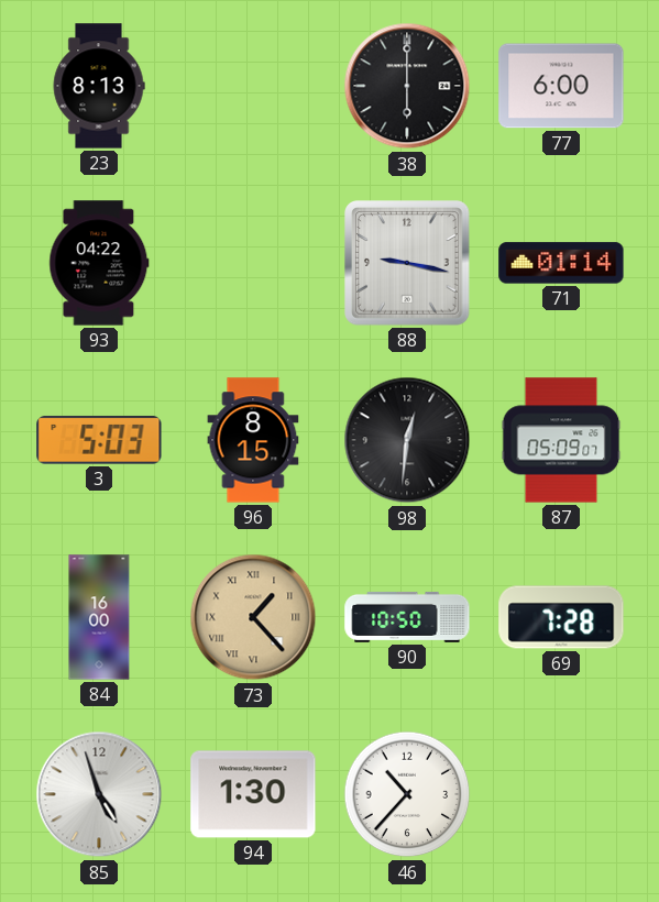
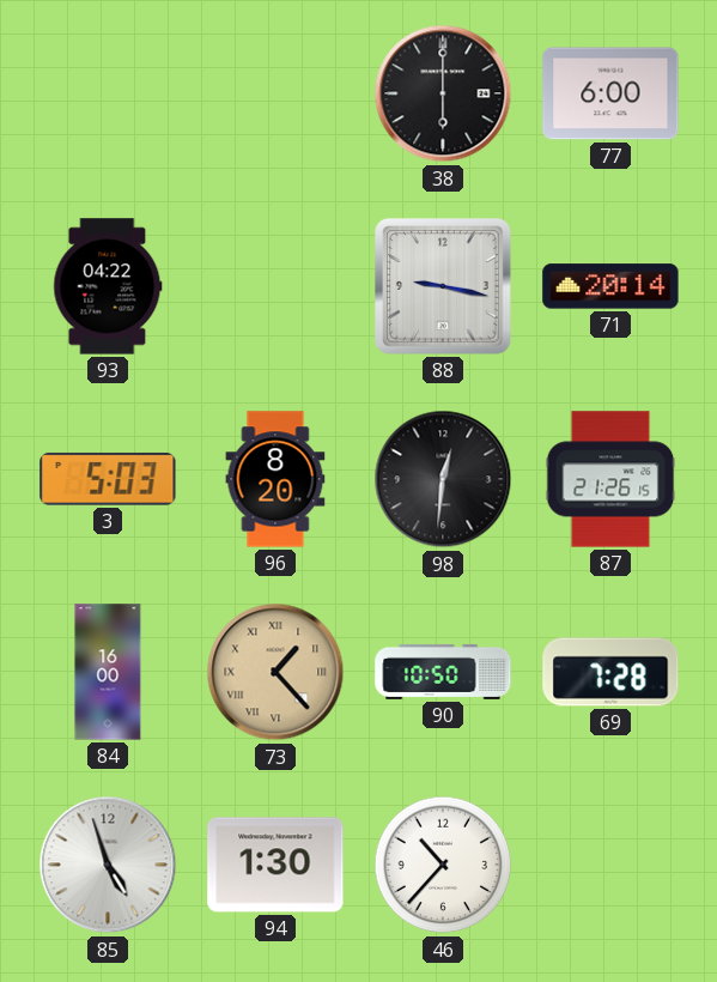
23: 8:13 -> none (99, 86)
71: 01:14 -> 20:14 (610, 286)
96: 8:15 -> 8:20 (275, 479)
87: 05:09 -> 21:26 (610, 479)
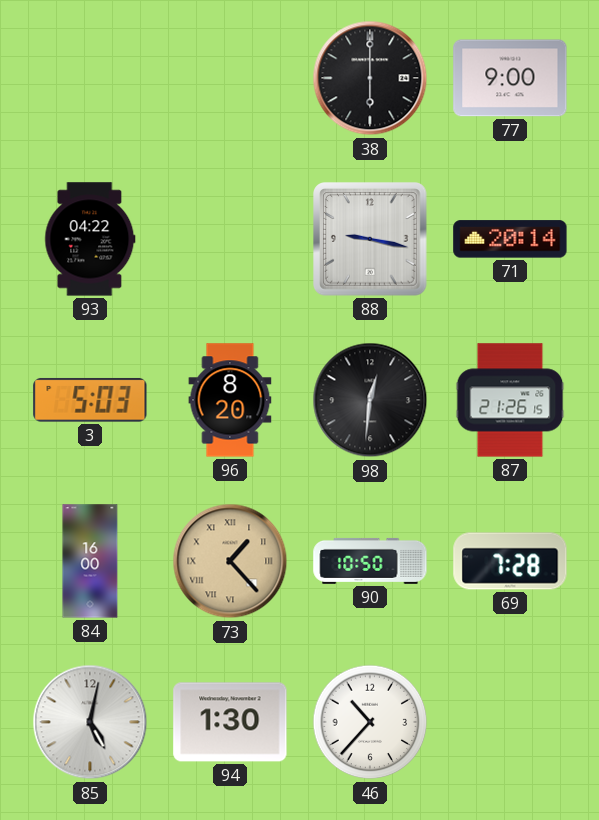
77: 6:00 -> 9:00 (510, 78)
85: 4:57 -> 5:02 (90, 722)
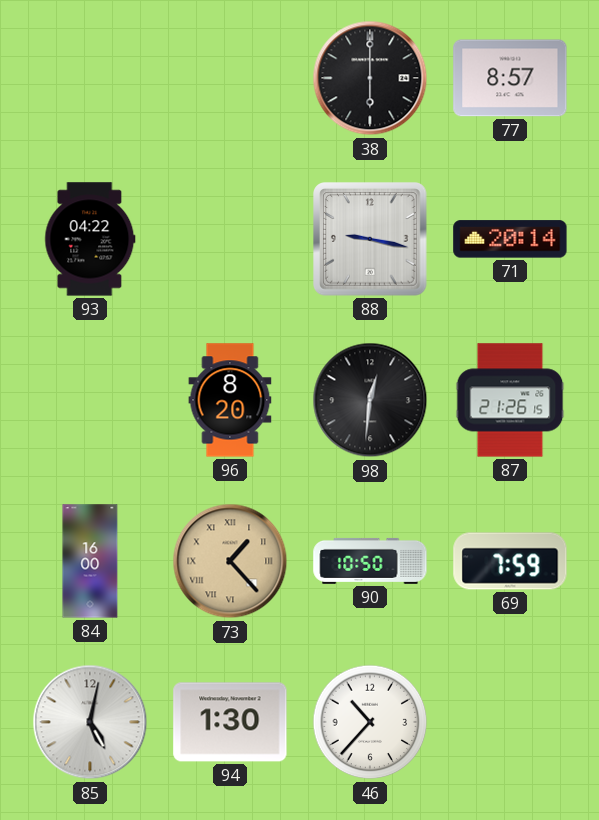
77: 9:00 -> 8:57 (510, 78)
3: 5:03 -> none (90, 400)
69: 7:28 -> 7:59 (510, 561)
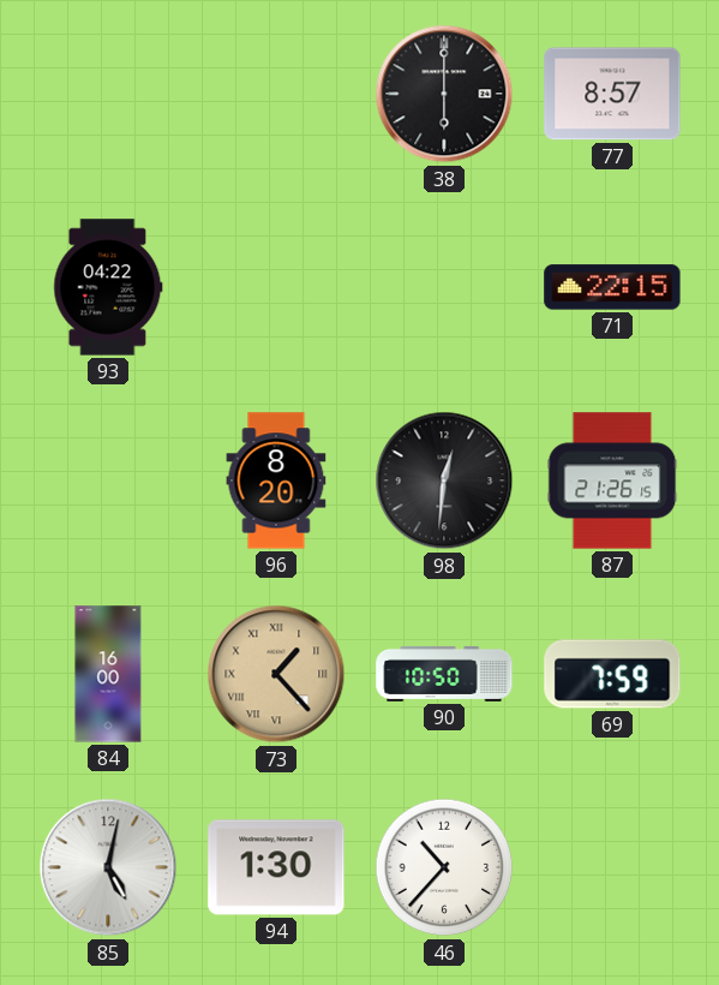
88: 9:17 -> none (370, 239)
71: 20:14 -> 22:15 (612, 287)
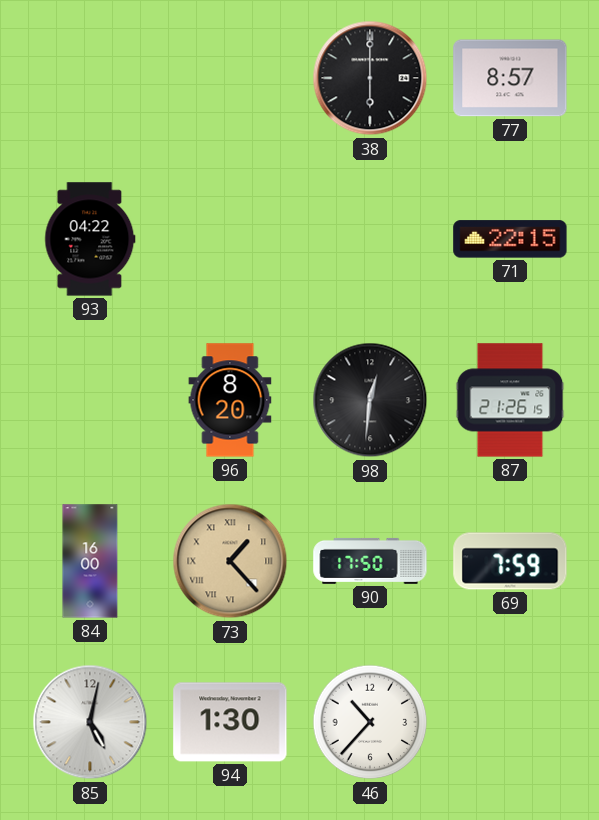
90: 10:50 -> 17:50 (370, 561)
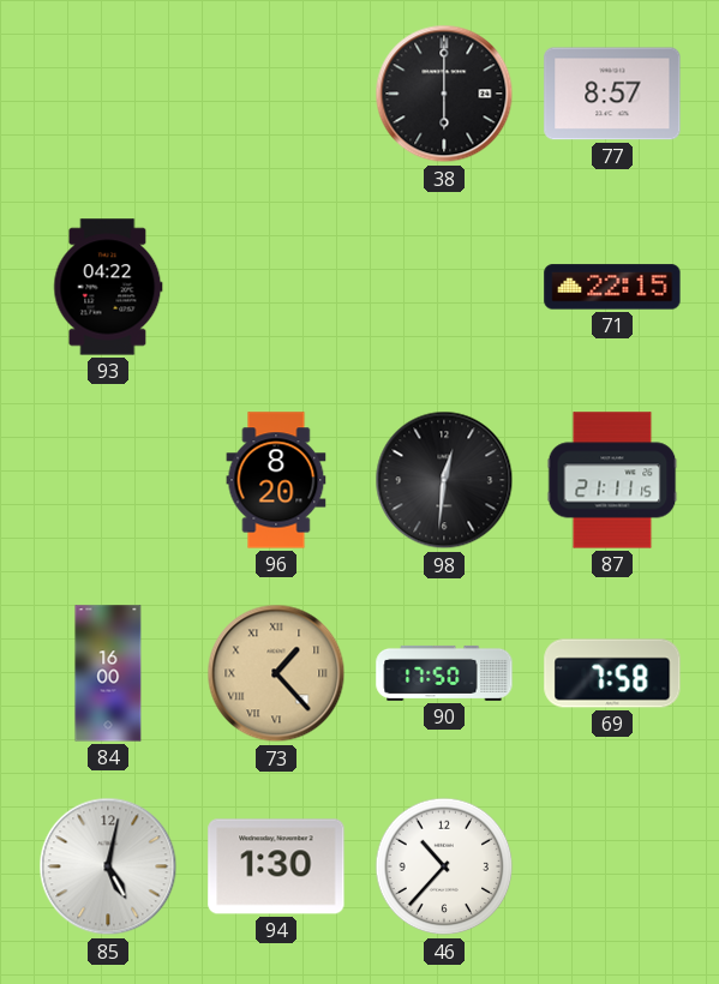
87: 21:26 -> 21:11 (612, 480)
69: 7:59 -> 7:58 (612, 673)
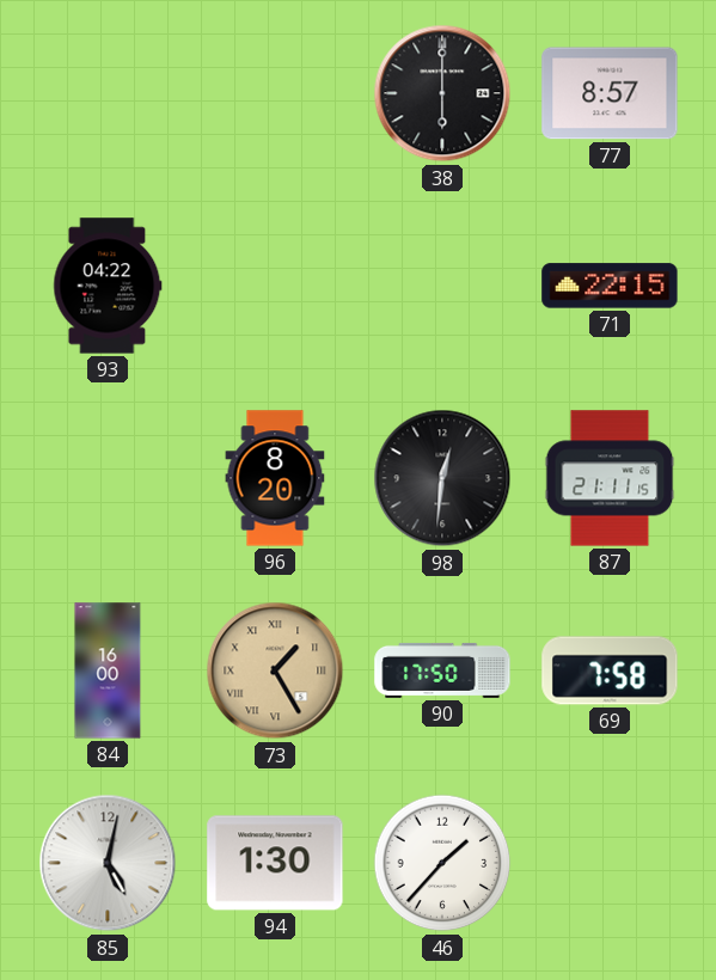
73: 1:23 -> 1:25 (275, 670)
46: 10:37 -> 1:37 (442, 863)
